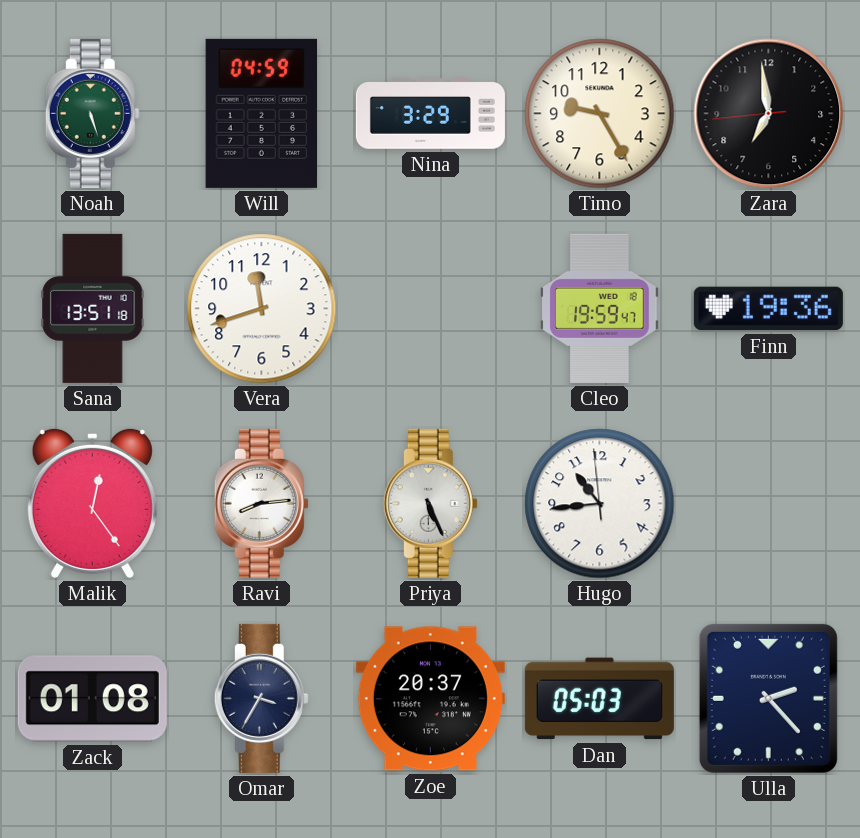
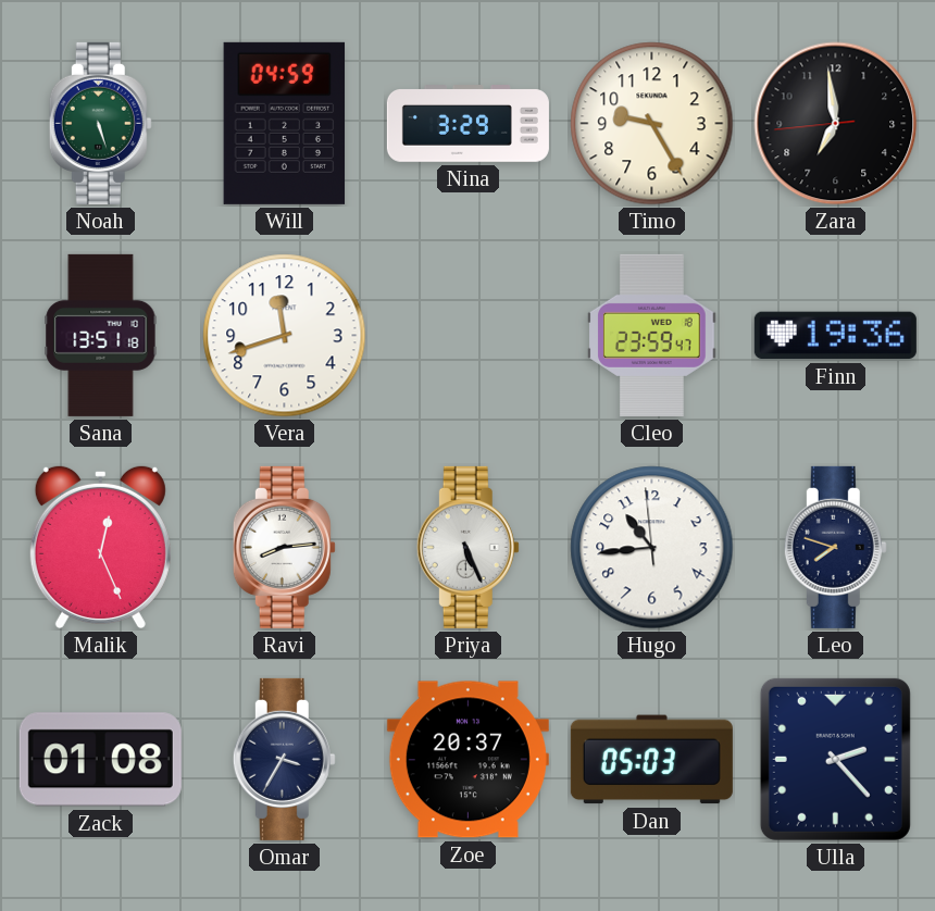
Cleo: 19:59 -> 23:59 (652, 335)
Malik: 12:24 -> 12:26 (100, 547)
Leo: none -> 7:48 (835, 547)
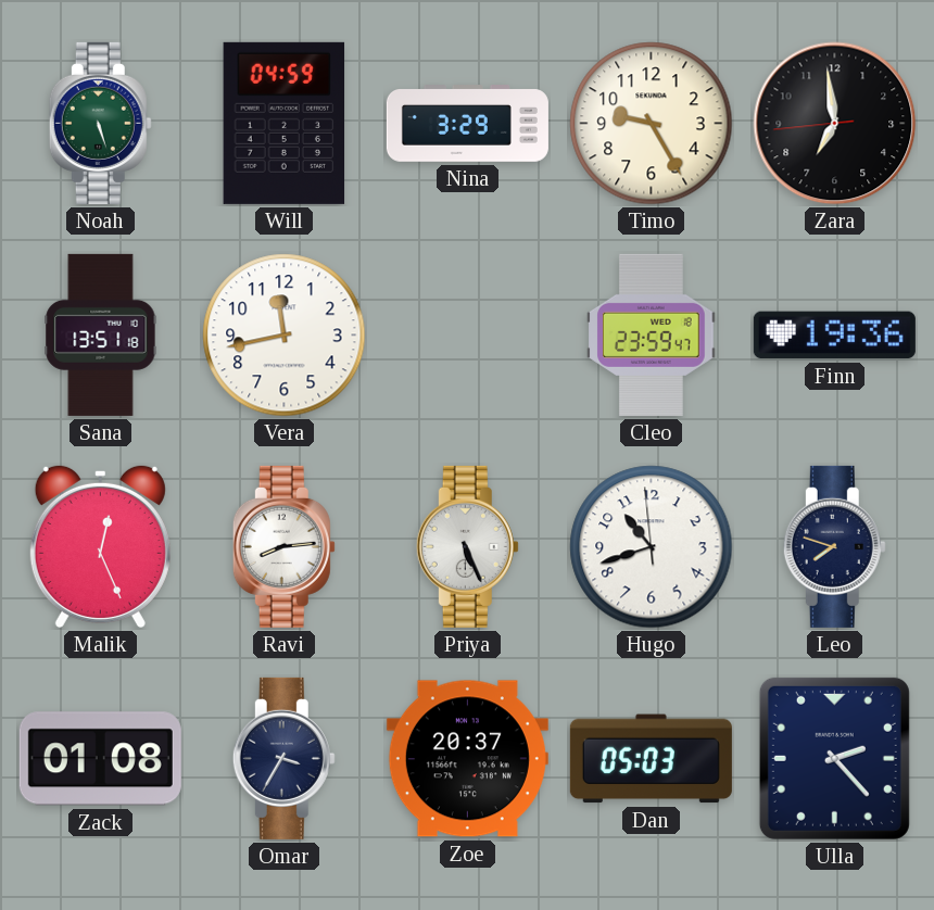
Vera: 11:42 -> 11:43 (285, 336)
Hugo: 10:43 -> 10:41 (652, 547)
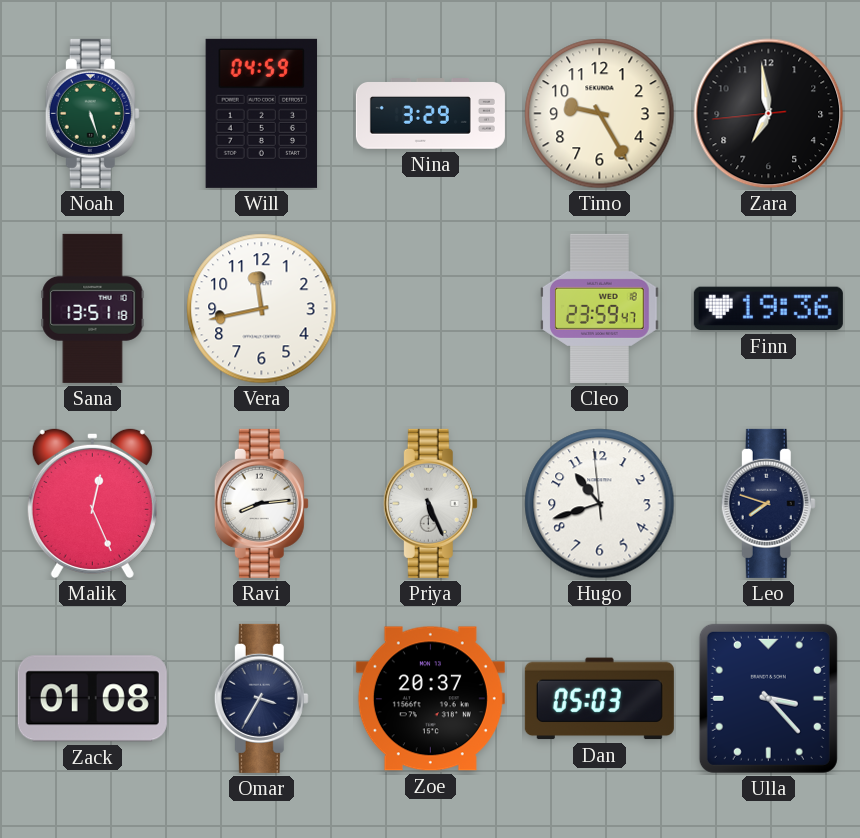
Ulla: 2:23 -> 3:23 (768, 698)
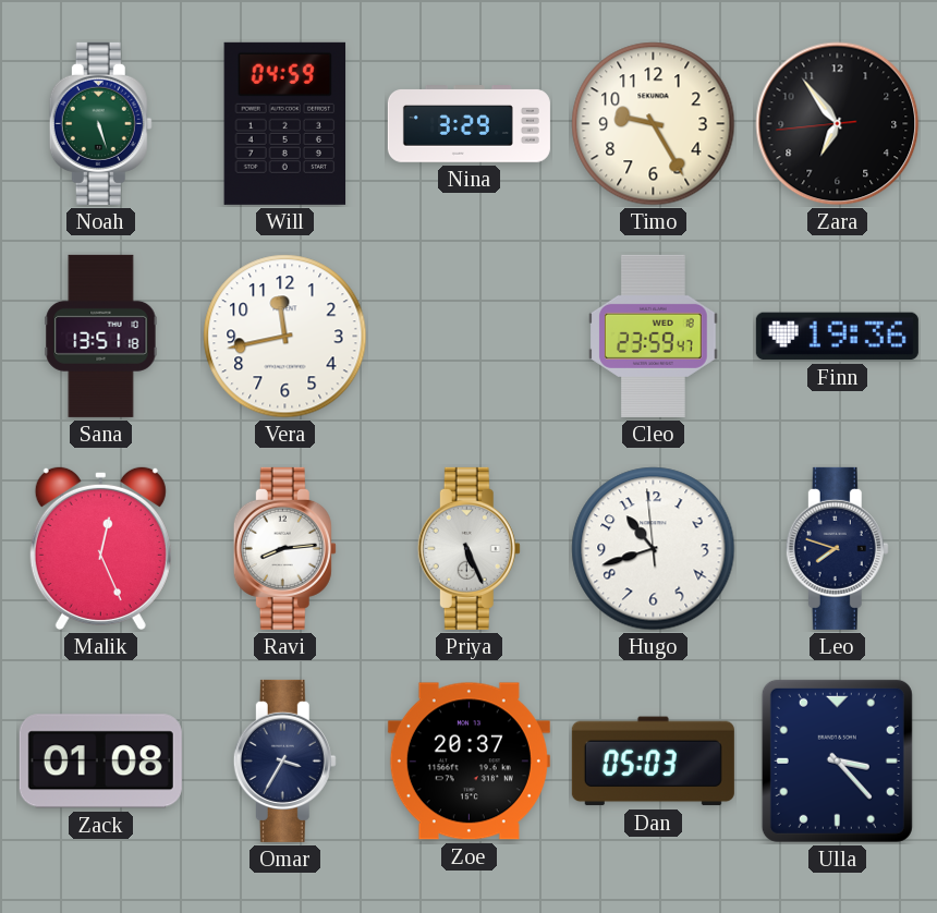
Zara: 6:58 -> 6:53 (838, 124)
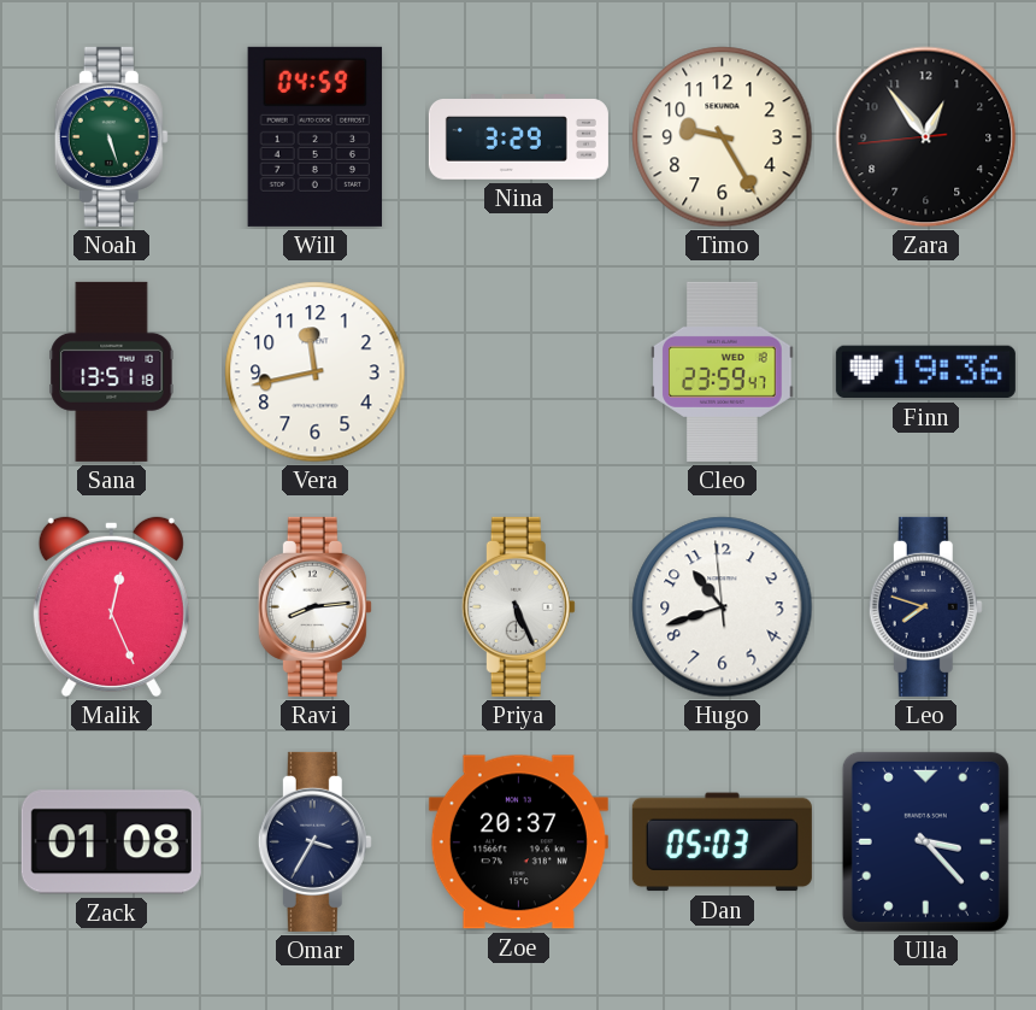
Zara: 6:53 -> 12:53 (926, 137)
